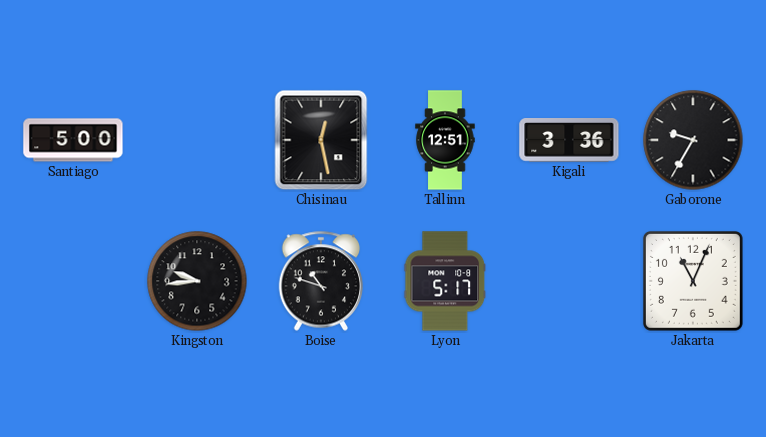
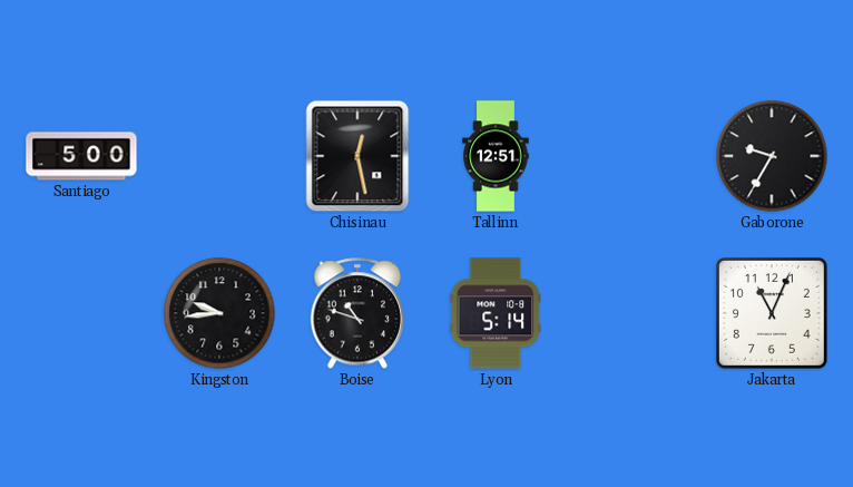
Kigali: 3:36 -> none (569, 141)
Lyon: 5:17 -> 5:14 (496, 313)
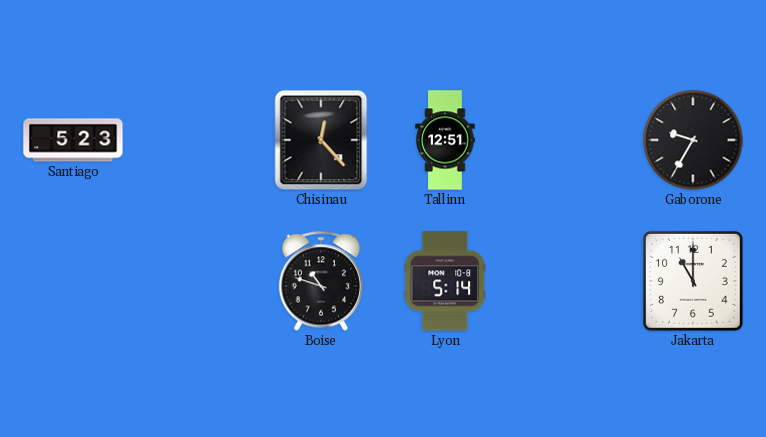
Santiago: 5:00 -> 5:23 (73, 140)
Chisinau: 12:28 -> 12:23 (321, 140)
Kingston: 9:44 -> none (219, 313)
Jakarta: 11:04 -> 11:00 (693, 281)
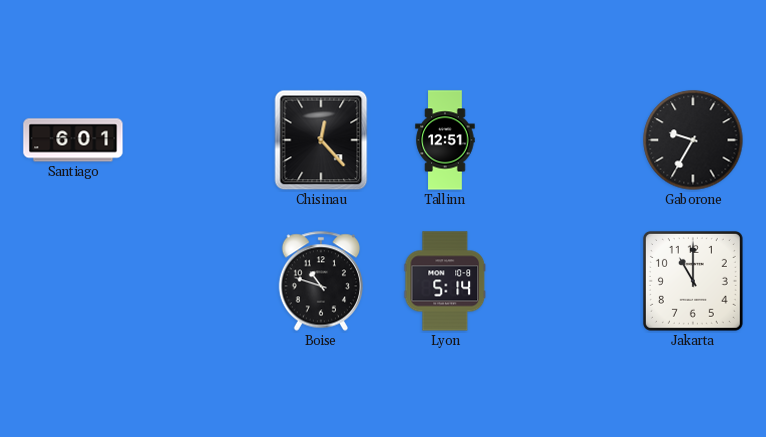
Santiago: 5:23 -> 6:01 (73, 140)
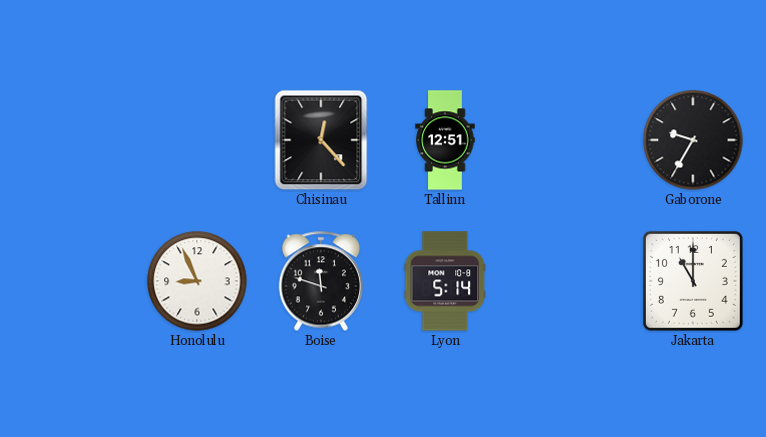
Santiago: 6:01 -> none (73, 140)
Honolulu: none -> 8:56 (197, 281)
Boise: 10:48 -> 11:48 (321, 281)
